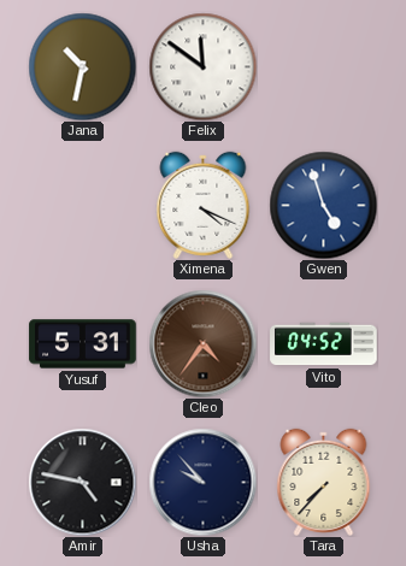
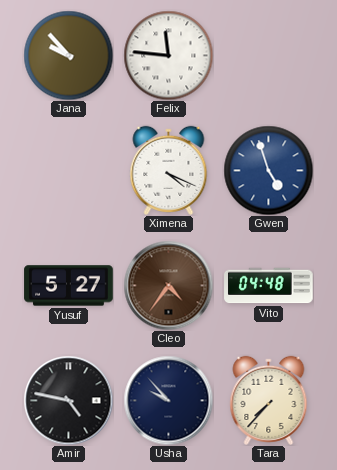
Jana: 10:32 -> 9:53 (68, 55)
Felix: 11:51 -> 11:46 (168, 55)
Yusuf: 5:31 -> 5:27 (69, 286)
Vito: 04:52 -> 04:48 (269, 286)
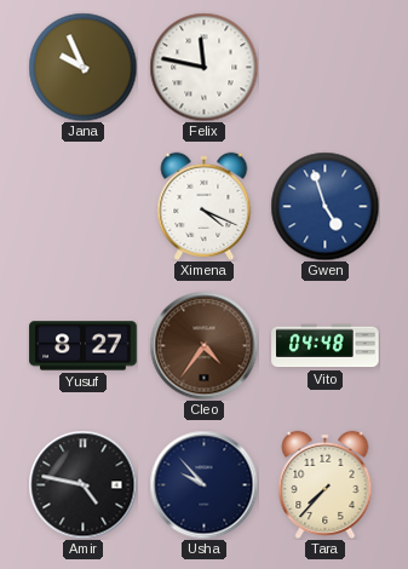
Jana: 9:53 -> 9:56 (82, 67)
Felix: 11:46 -> 11:47 (203, 67)
Yusuf: 5:27 -> 8:27 (84, 346)
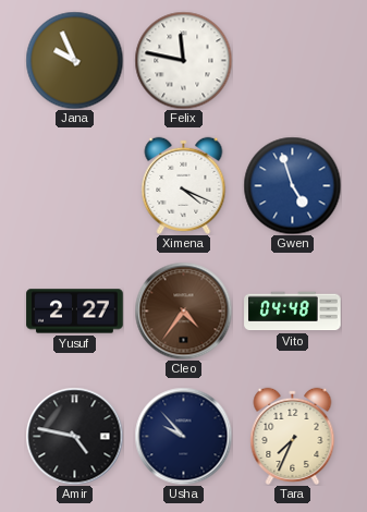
Yusuf: 8:27 -> 2:27 (75, 312)
Tara: 7:37 -> 7:34 (293, 436)
